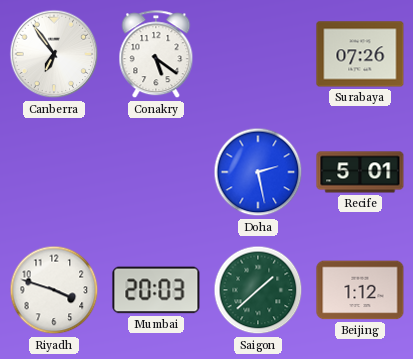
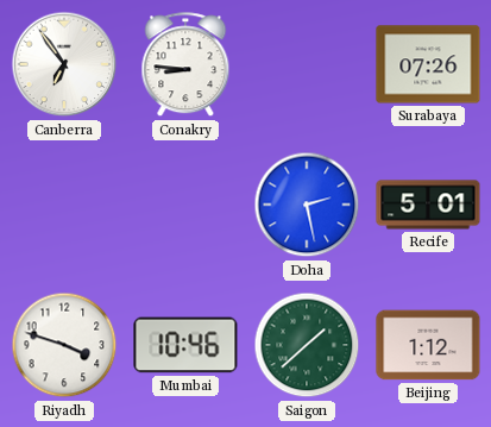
Conakry: 5:21 -> 8:46 (185, 65)
Mumbai: 20:03 -> 10:46 (185, 345)
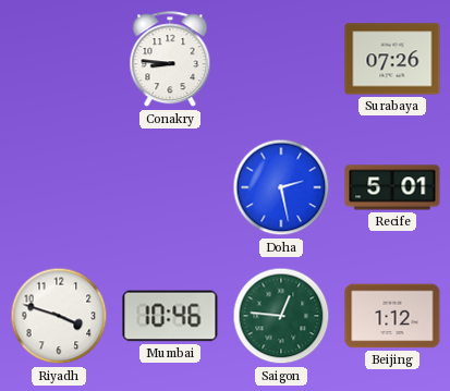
Canberra: 6:54 -> none (64, 64)
Saigon: 1:38 -> 12:46 (281, 316)
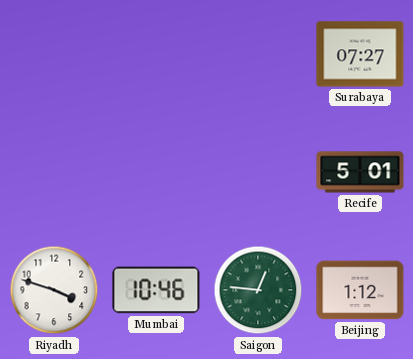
Conakry: 8:46 -> none (170, 60)
Surabaya: 07:26 -> 07:27 (360, 54)
Doha: 2:28 -> none (281, 187)
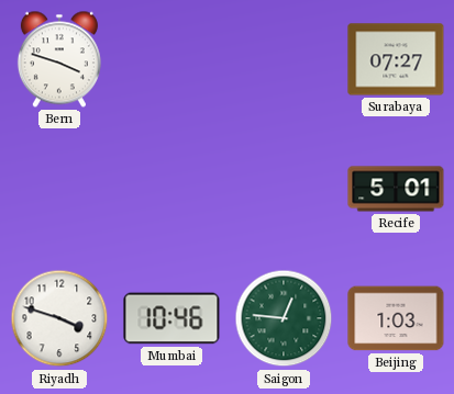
Bern: none -> 3:48 (59, 59)
Beijing: 1:12 -> 1:03 (396, 318)
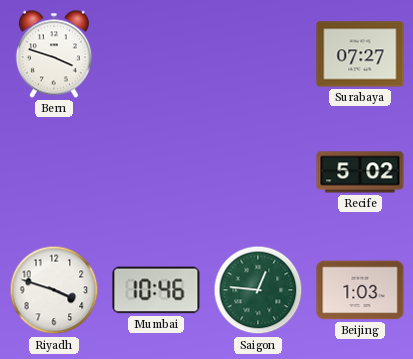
Recife: 5:01 -> 5:02 (360, 172)
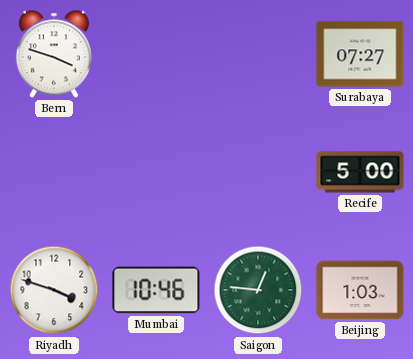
Recife: 5:02 -> 5:00 (360, 172)
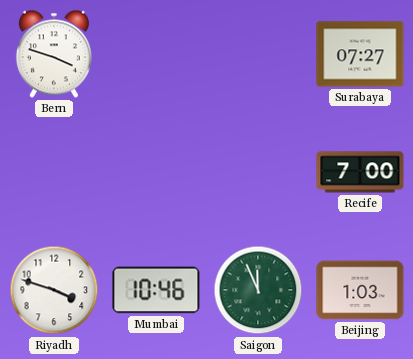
Recife: 5:00 -> 7:00 (360, 172)
Saigon: 12:46 -> 11:56 (258, 290)
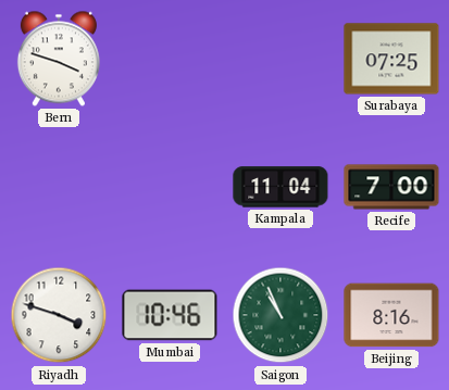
Surabaya: 07:27 -> 07:25 (391, 59)
Kampala: none -> 11:04 (280, 187)
Saigon: 11:56 -> 10:56 (280, 315)
Beijing: 1:03 -> 8:16 (391, 315)
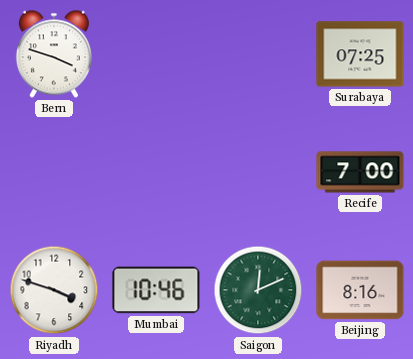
Kampala: 11:04 -> none (280, 187)
Saigon: 10:56 -> 12:11 (258, 290)
